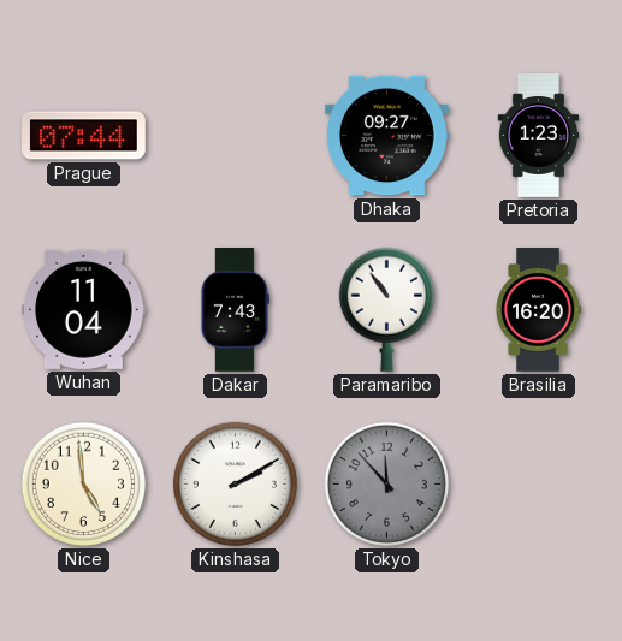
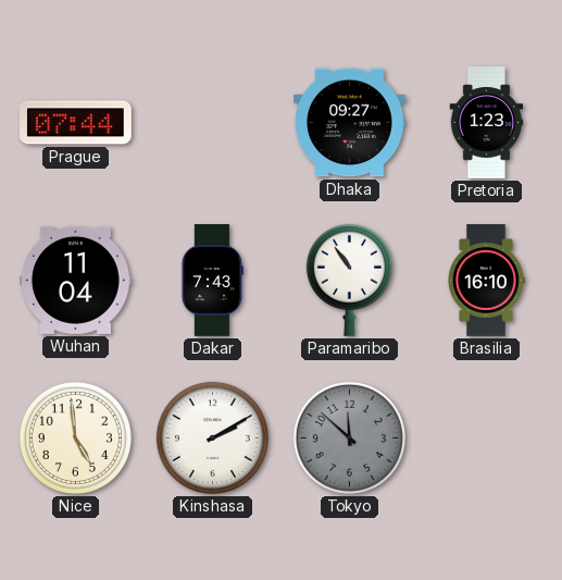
Brasilia: 16:20 -> 16:10 (486, 281)
Tokyo: 11:53 -> 11:52 (349, 437)
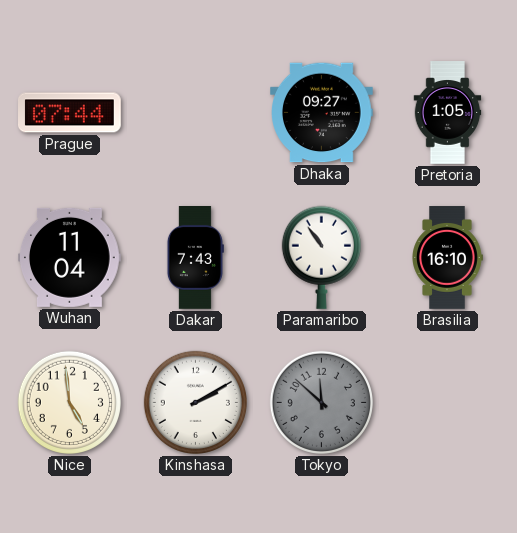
Pretoria: 1:23 -> 1:05 (448, 113)
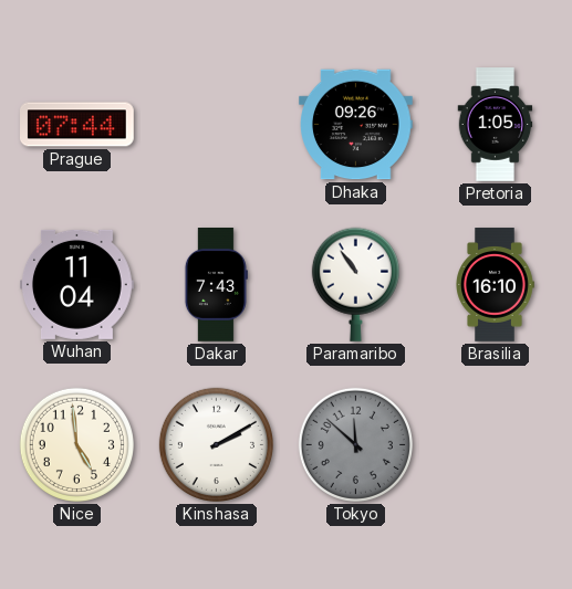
Dhaka: 09:27 -> 09:26 (356, 125)
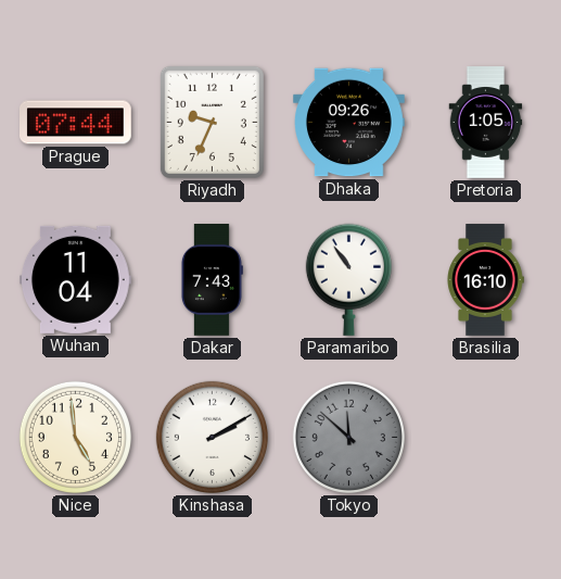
Riyadh: none -> 9:34 (212, 122)
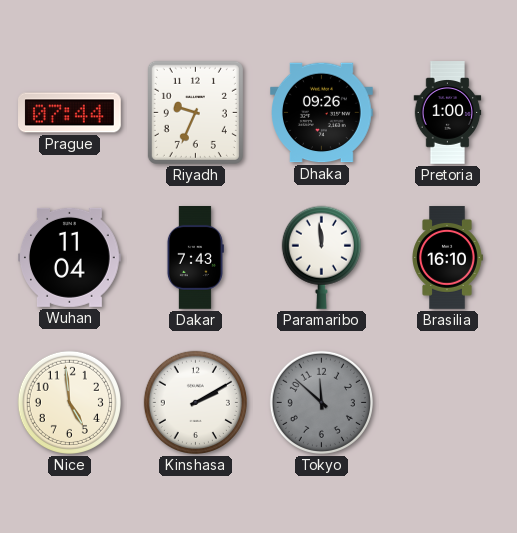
Pretoria: 1:05 -> 1:00 (448, 113)
Paramaribo: 10:54 -> 11:59 (321, 257)
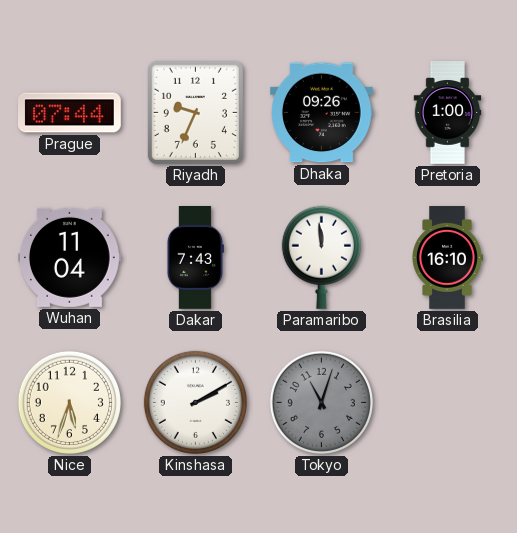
Nice: 4:59 -> 5:33 (69, 402)
Tokyo: 11:52 -> 11:03 (321, 402)
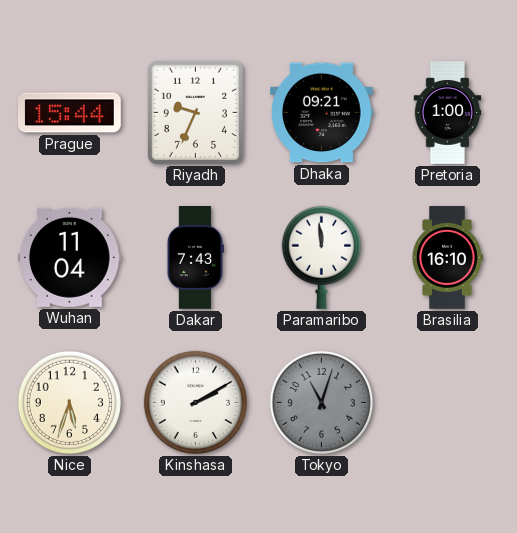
Prague: 07:44 -> 15:44 (70, 113)
Dhaka: 09:26 -> 09:21 (322, 113)
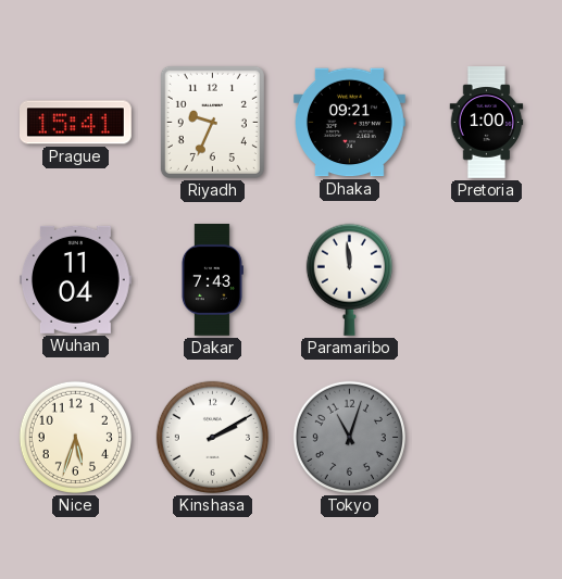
Prague: 15:44 -> 15:41 (76, 123)
Brasilia: 16:10 -> none (447, 258)
